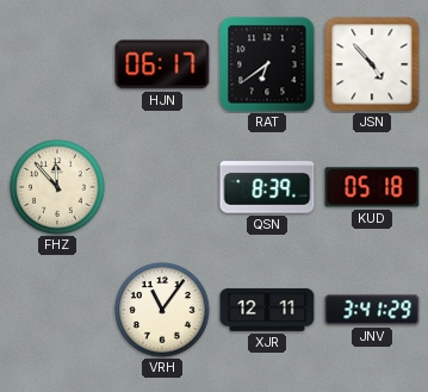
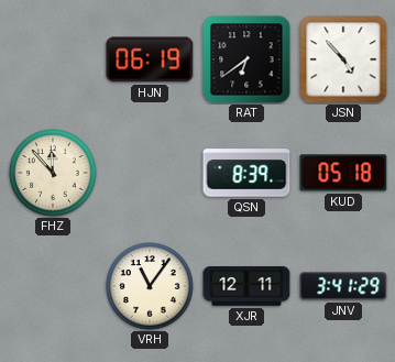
HJN: 06:17 -> 06:19 (150, 59)
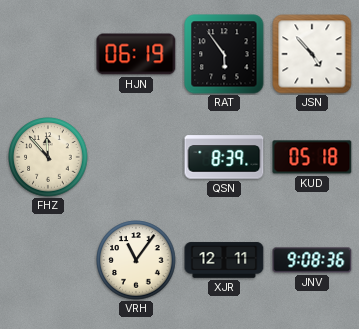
RAT: 6:39 -> 5:54 (224, 54)
JNV: 3:41 -> 9:08 (312, 260)
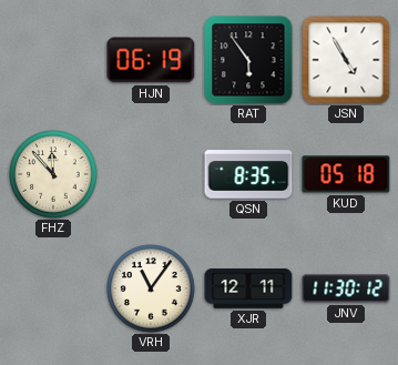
JSN: 4:53 -> 4:55 (346, 60)
QSN: 8:39 -> 8:35 (248, 174)
JNV: 9:08 -> 11:30 (346, 288)
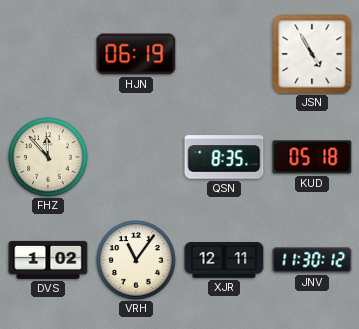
RAT: 5:54 -> none (248, 60)
DVS: none -> 1:02 (48, 260)
